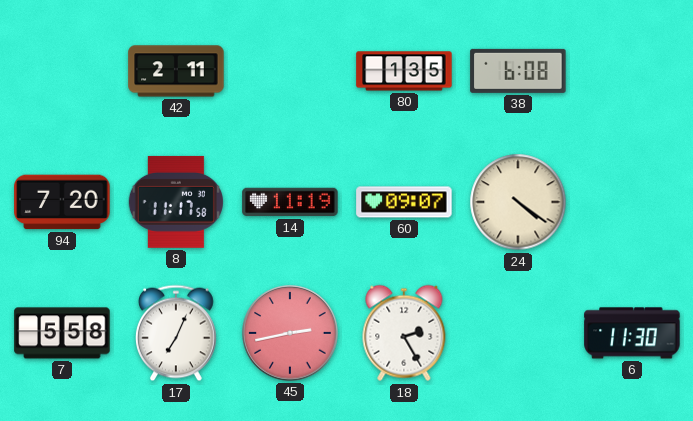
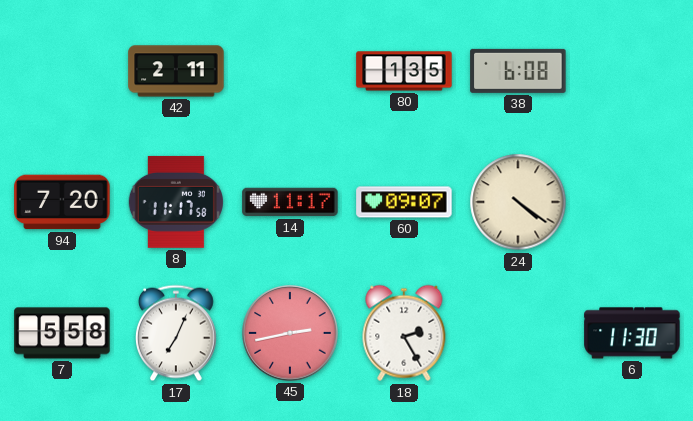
14: 11:19 -> 11:17 (290, 202)
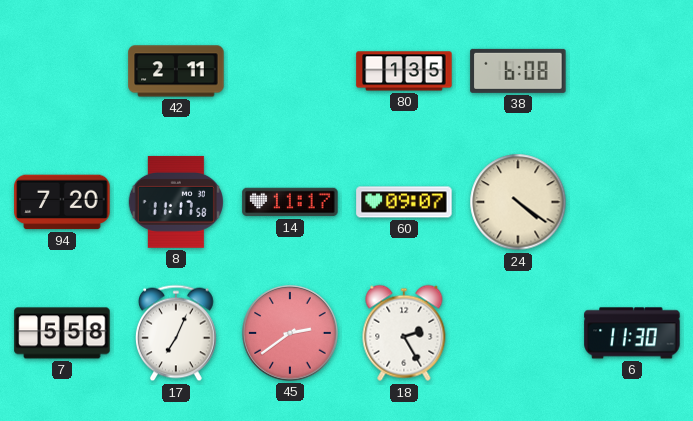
45: 2:43 -> 2:39 (290, 333)
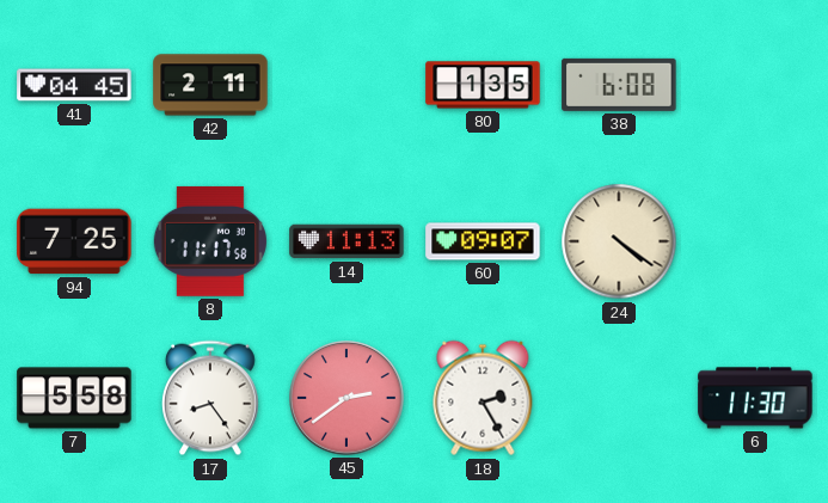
41: none -> 04:45 (74, 85)
94: 7:20 -> 7:25 (74, 241)
14: 11:17 -> 11:13 (346, 241)
17: 7:04 -> 8:24 (211, 398)
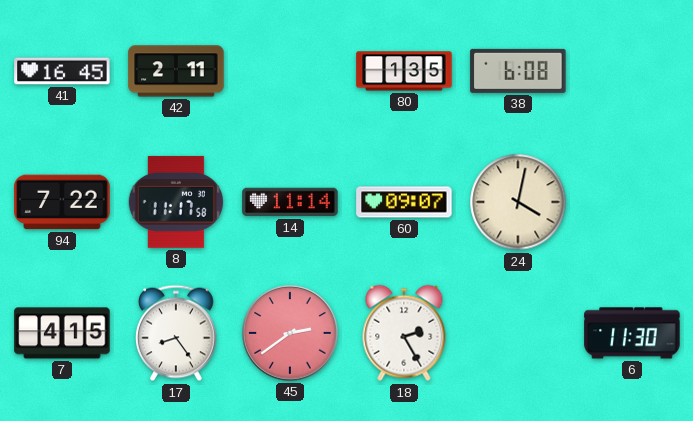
41: 04:45 -> 16:45 (62, 71)
94: 7:25 -> 7:22 (62, 202)
14: 11:13 -> 11:14 (290, 202)
24: 4:21 -> 4:02 (518, 202)
7: 5:58 -> 4:15 (62, 333)
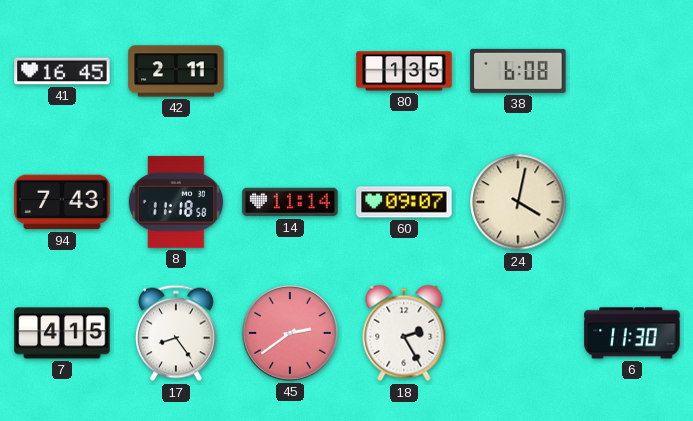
94: 7:22 -> 7:43 (62, 202)
8: 11:17 -> 11:18 (176, 202)
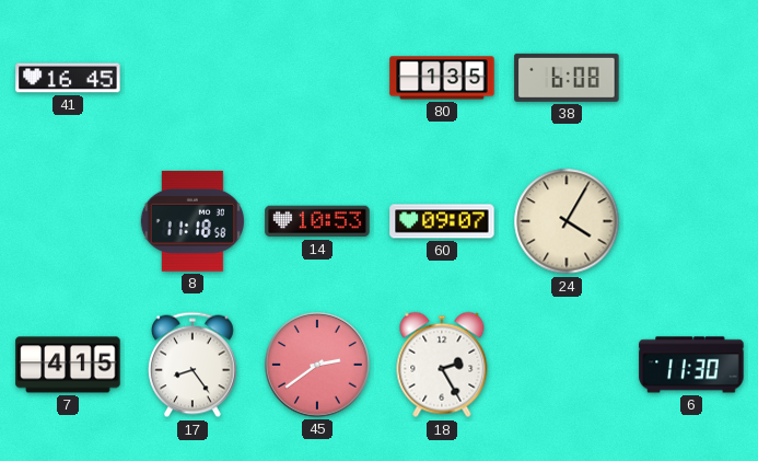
42: 2:11 -> none (176, 71)
94: 7:43 -> none (62, 202)
14: 11:14 -> 10:53 (317, 221)
24: 4:02 -> 4:05 (567, 221)
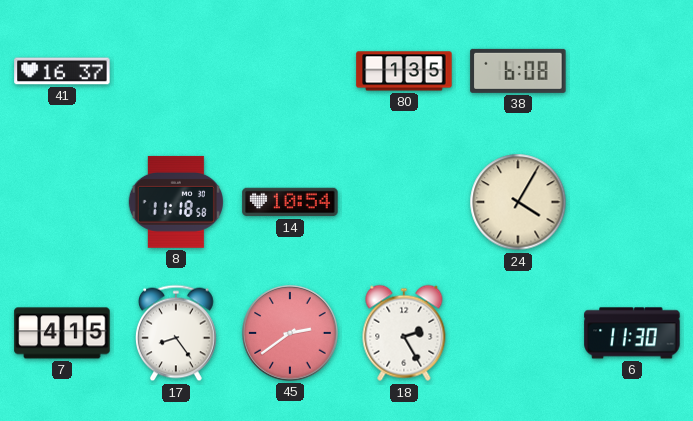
41: 16:45 -> 16:37 (62, 71)
14: 10:53 -> 10:54 (290, 202)
60: 09:07 -> none (442, 221)
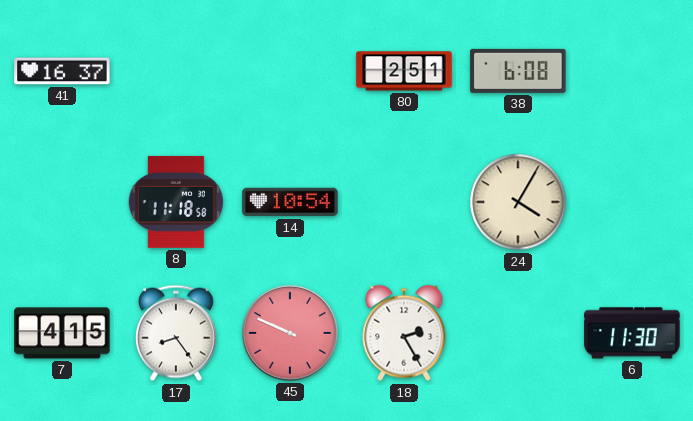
80: 1:35 -> 2:51 (404, 71)
45: 2:39 -> 9:49 (290, 333)
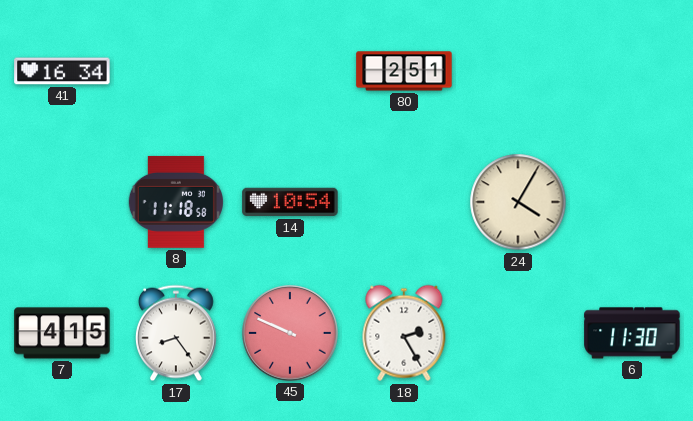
41: 16:37 -> 16:34 (62, 71)
38: 6:08 -> none (518, 71)
